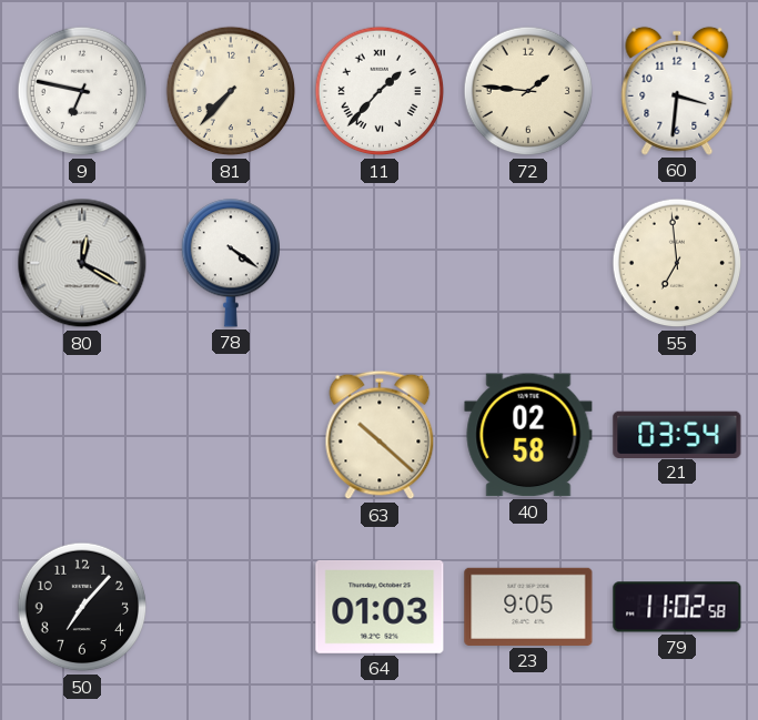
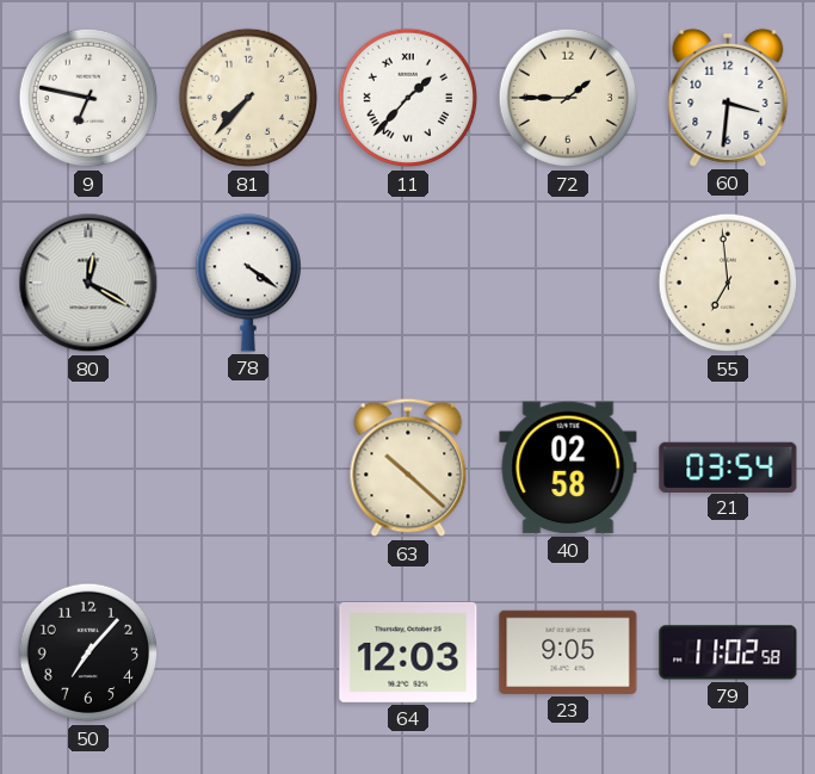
72: 1:46 -> 1:45 (568, 98)
64: 01:03 -> 12:03 (408, 652)
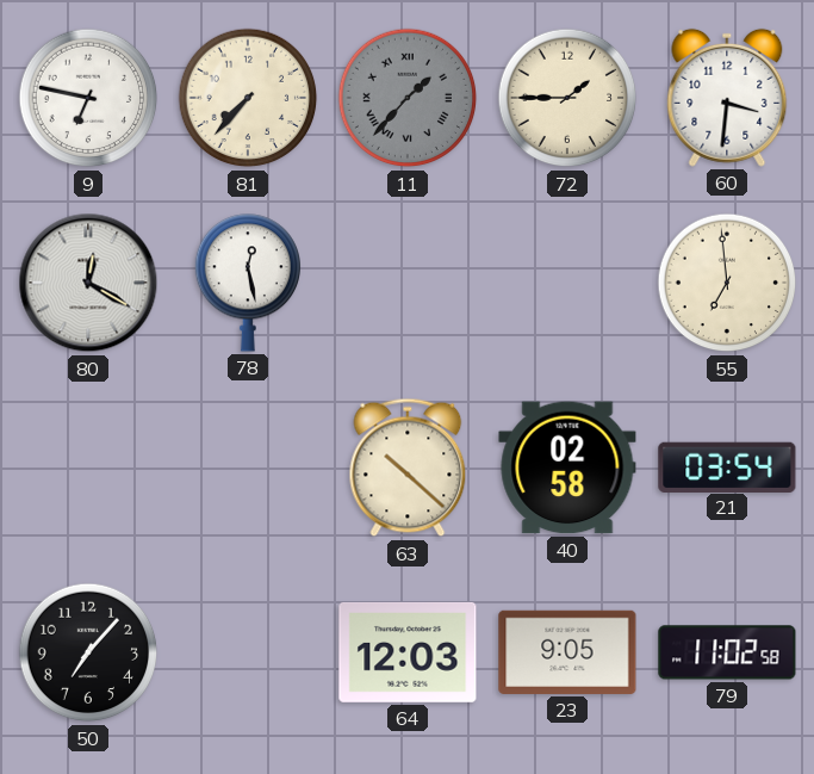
11 dial: white -> grey (408, 98)
78: 4:21 -> 12:28 (247, 283)
